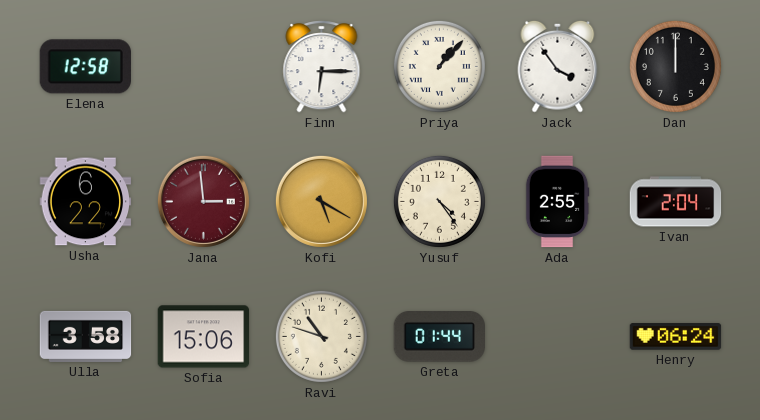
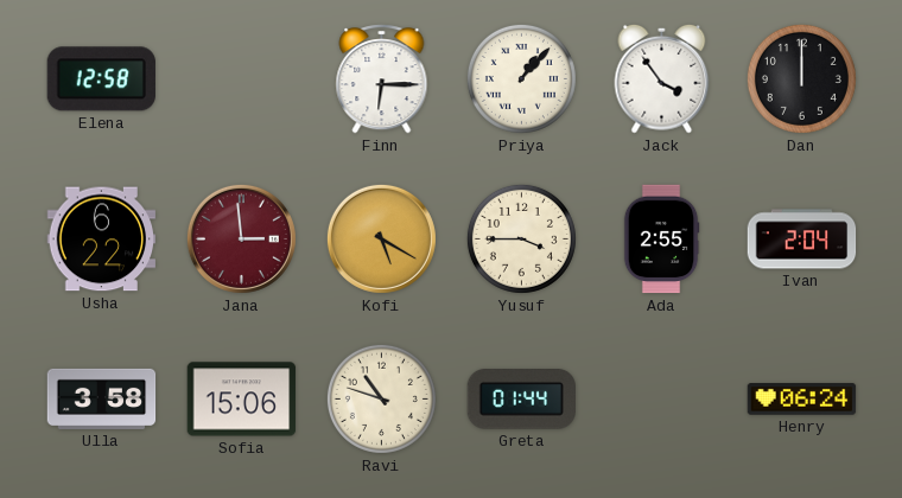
Yusuf: 4:24 -> 3:45 (521, 238)
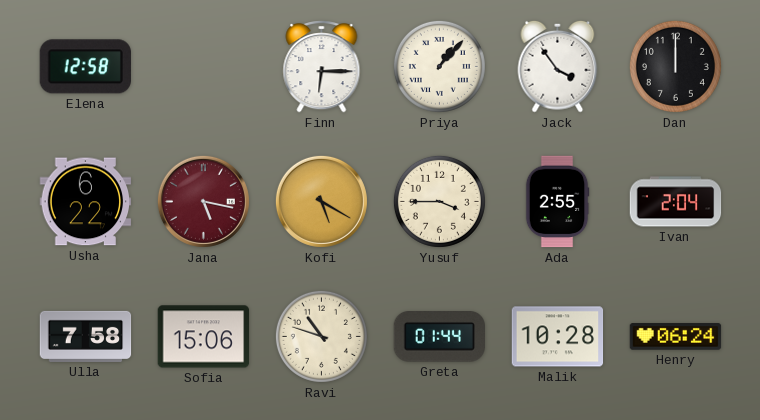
Jana: 2:59 -> 5:17 (203, 201)
Ulla: 3:58 -> 7:58 (86, 336)
Malik: none -> 10:28 (558, 337)
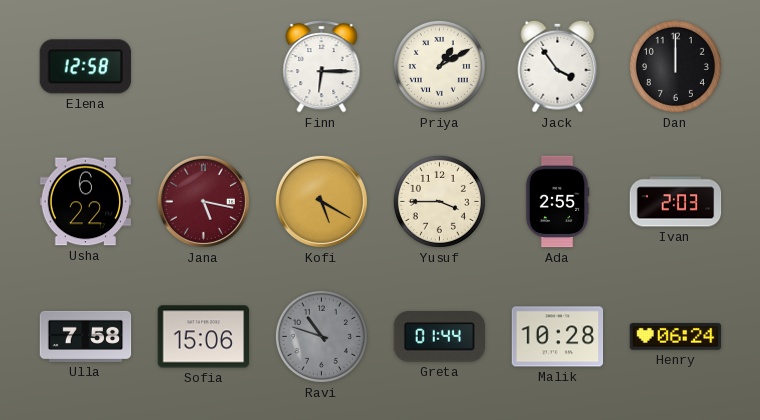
Priya: 1:07 -> 1:10 (439, 66)
Ivan: 2:04 -> 2:03 (676, 202)
Ravi dial: cream -> grey (321, 336)
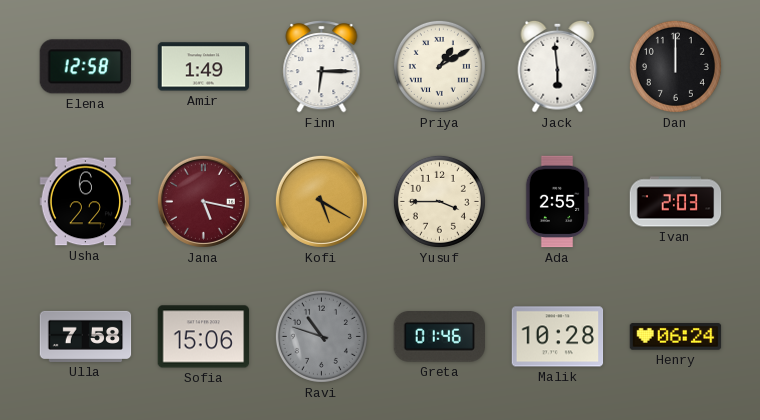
Amir: none -> 1:49 (204, 67)
Jack: 3:54 -> 5:59 (558, 66)
Greta: 01:44 -> 01:46 (440, 337)
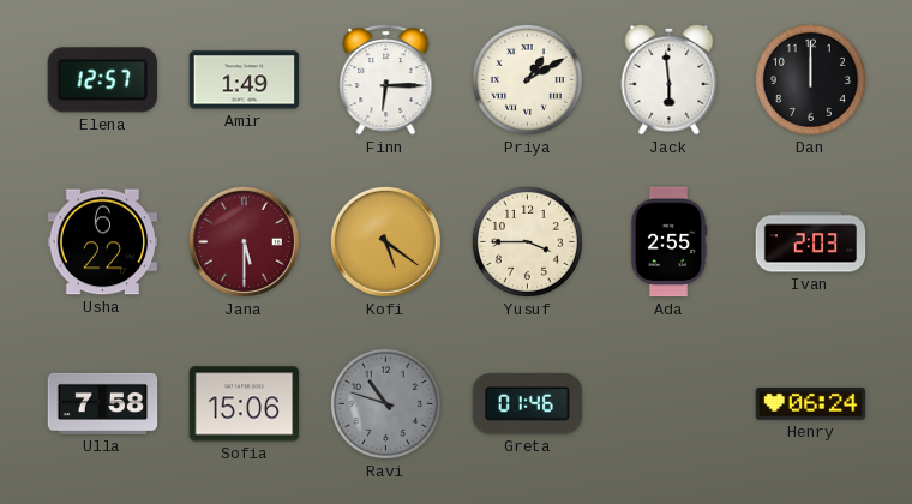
Elena: 12:58 -> 12:57 (102, 80)
Jana: 5:17 -> 5:30 (244, 241)
Kofi: 5:20 -> 5:21 (385, 241)
Malik: 10:28 -> none (558, 337)
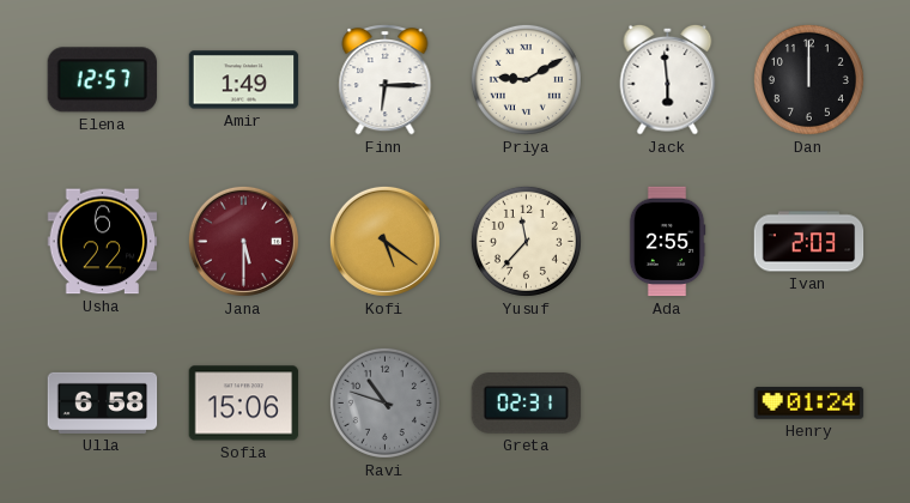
Priya: 1:10 -> 9:10 (526, 79)
Yusuf: 3:45 -> 11:37 (526, 241)
Ulla: 7:58 -> 6:58 (103, 402)
Greta: 01:46 -> 02:31 (527, 404)
Henry: 06:24 -> 01:24 (809, 404)
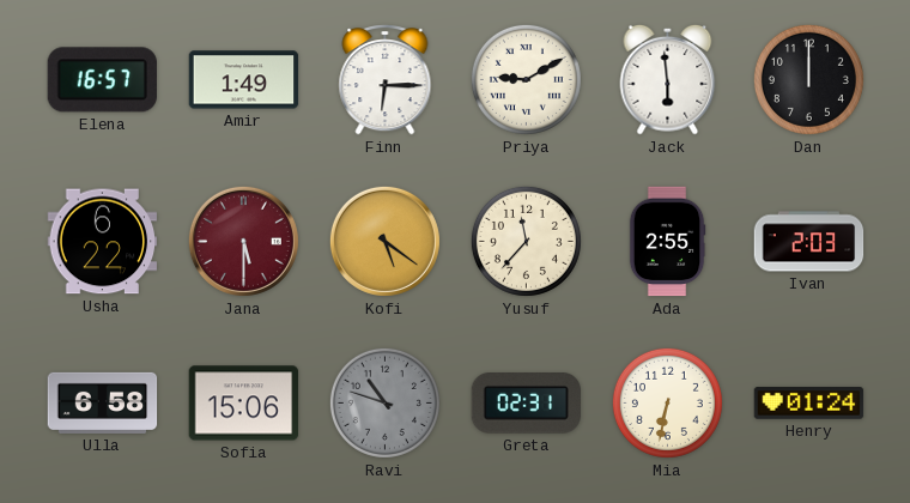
Elena: 12:57 -> 16:57 (102, 80)
Mia: none -> 6:32 (667, 402)
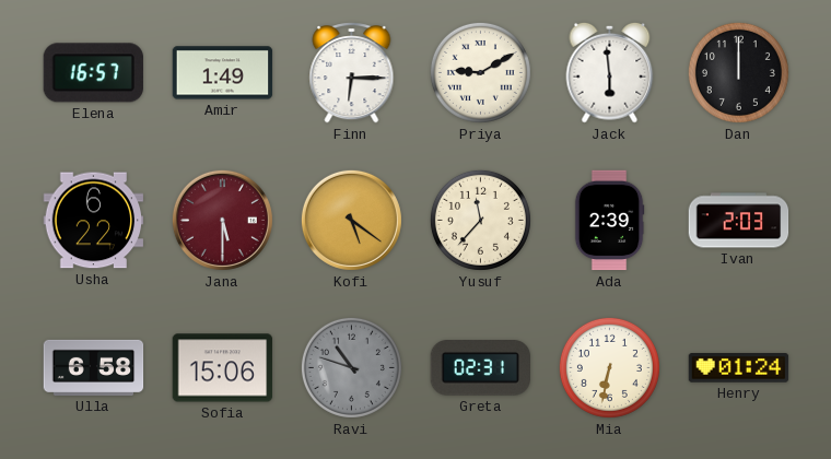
Ada: 2:55 -> 2:39 (609, 221)
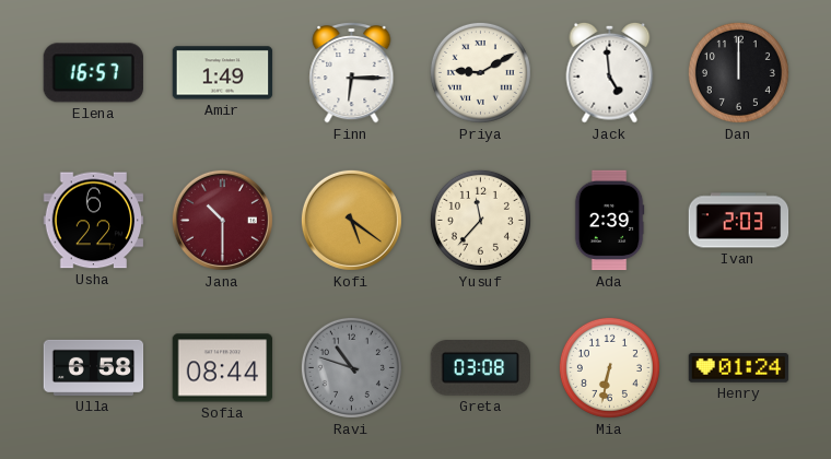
Jack: 5:59 -> 4:59 (610, 72)
Jana: 5:30 -> 10:30 (222, 220)
Sofia: 15:06 -> 08:44 (223, 368)
Greta: 02:31 -> 03:08 (481, 368)
